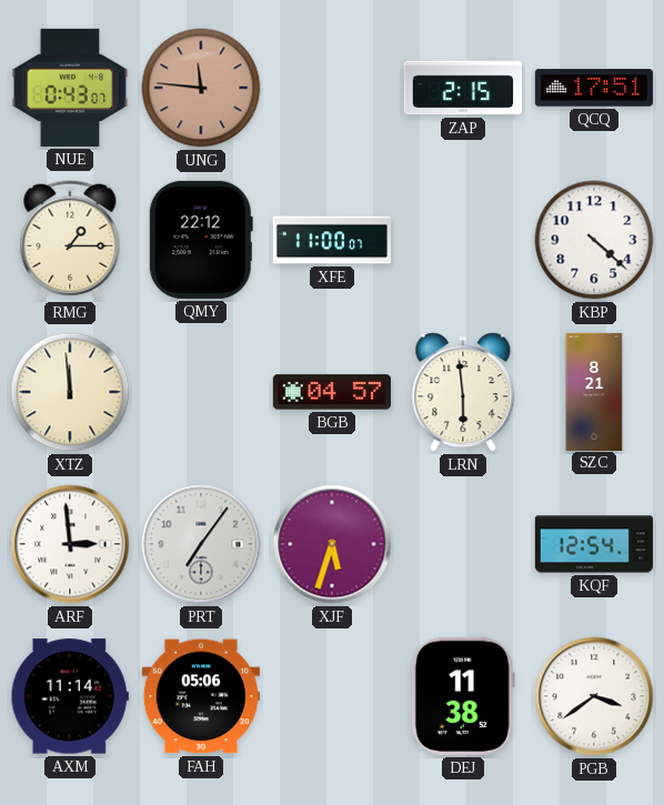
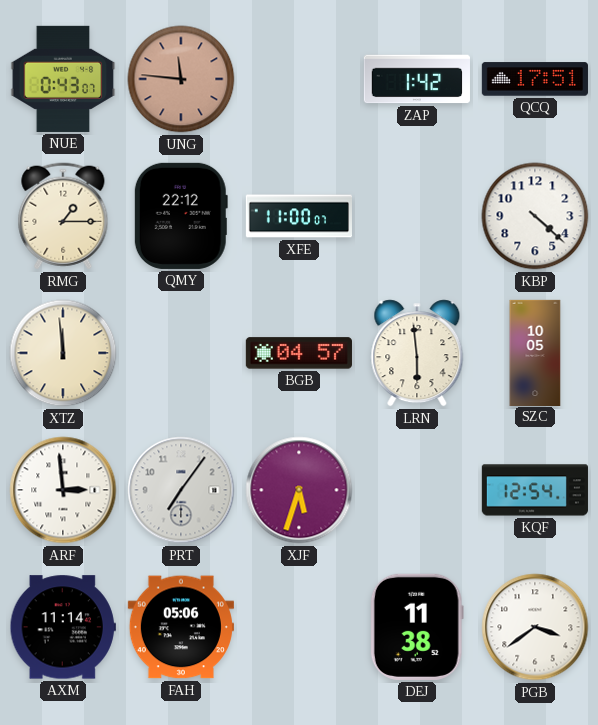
ZAP: 2:15 -> 1:42 (417, 79)
SZC: 8:21 -> 10:05 (535, 352)
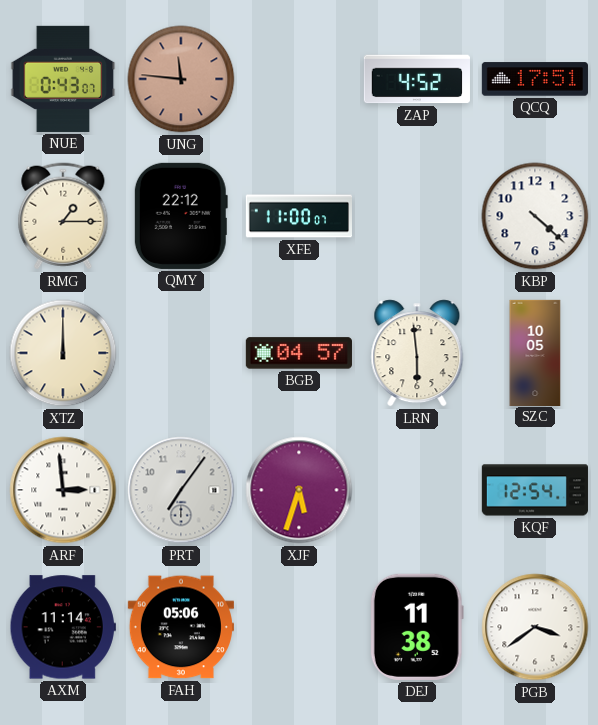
ZAP: 1:42 -> 4:52 (417, 79)
XTZ: 11:59 -> 12:00 (63, 353)
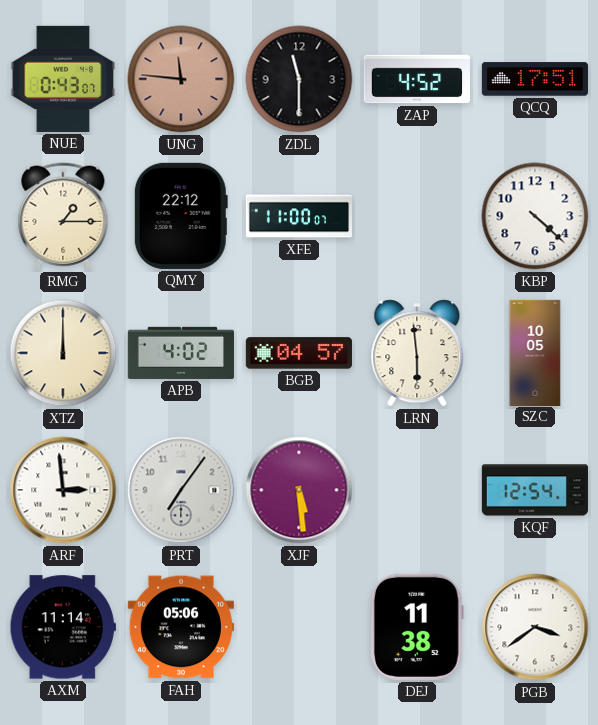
ZDL: none -> 11:30 (299, 79)
APB: none -> 4:02 (181, 353)
XJF: 5:33 -> 5:29 (299, 490)
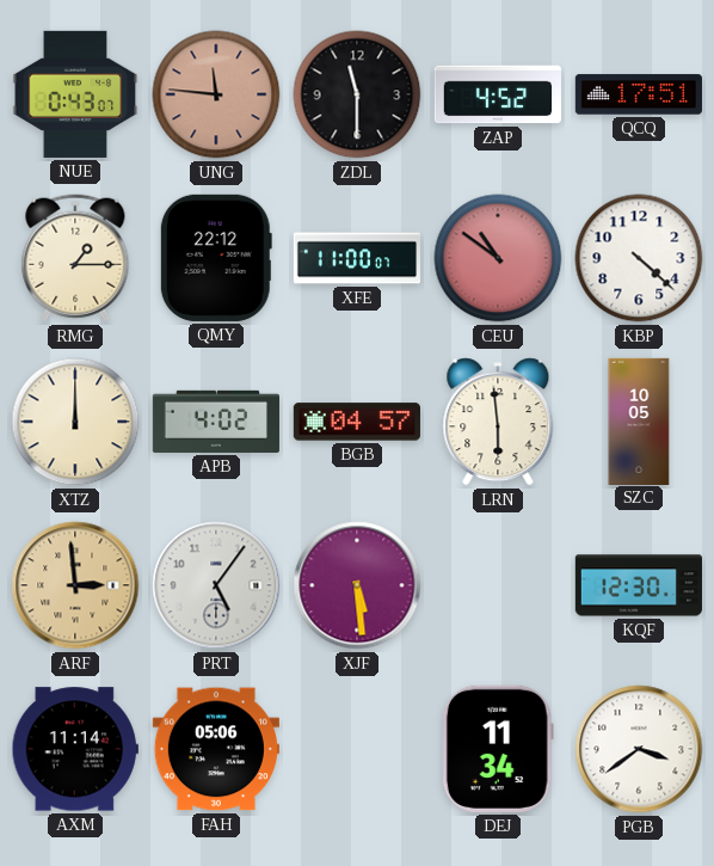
CEU: none -> 10:51 (498, 258)
ARF dial: white -> champagne (75, 585)
PRT: 7:06 -> 5:06 (216, 585)
KQF: 12:54 -> 12:30 (639, 585)
DEJ: 11:38 -> 11:34 (498, 749)
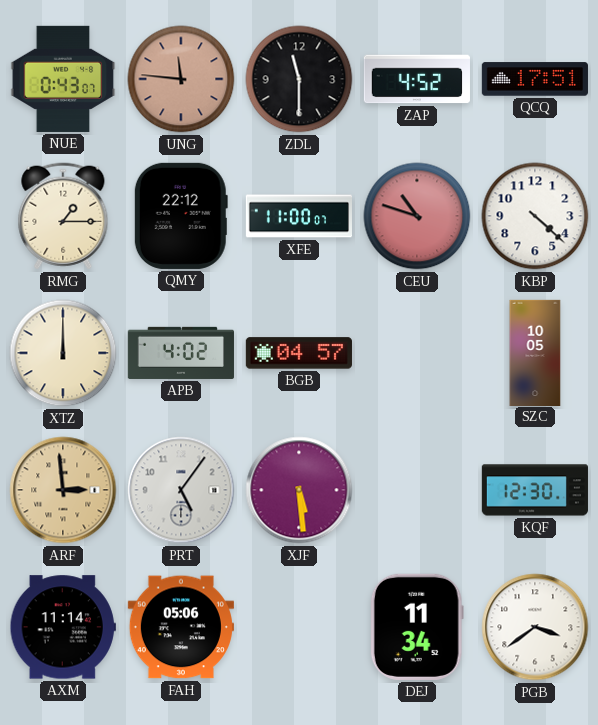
CEU: 10:51 -> 10:48 (417, 216)
LRN: 5:59 -> none (498, 422)
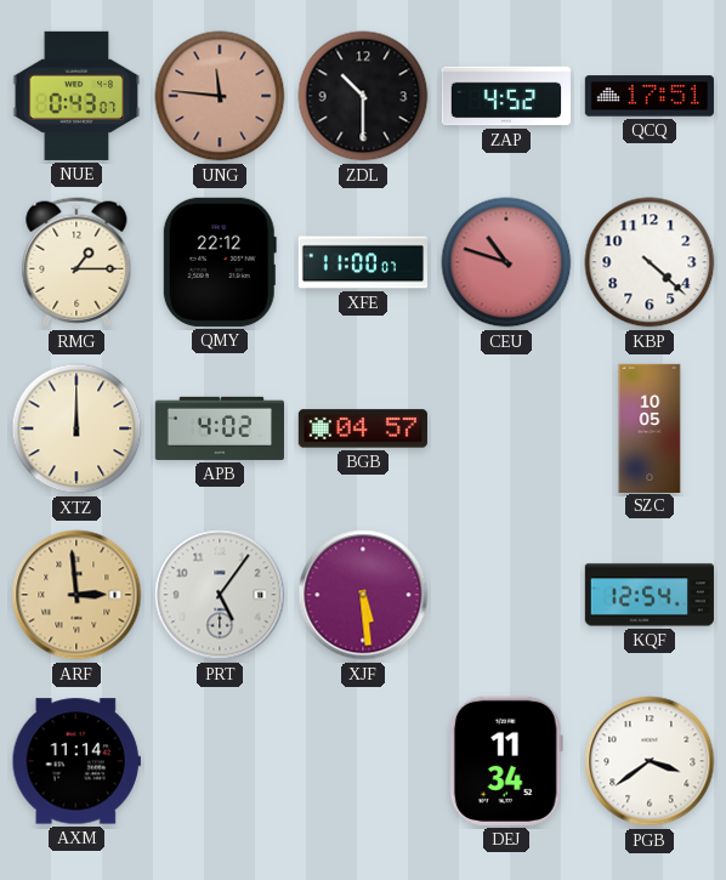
ZDL: 11:30 -> 10:30 (363, 96)
KQF: 12:30 -> 12:54 (650, 595)
FAH: 05:06 -> none (181, 627)
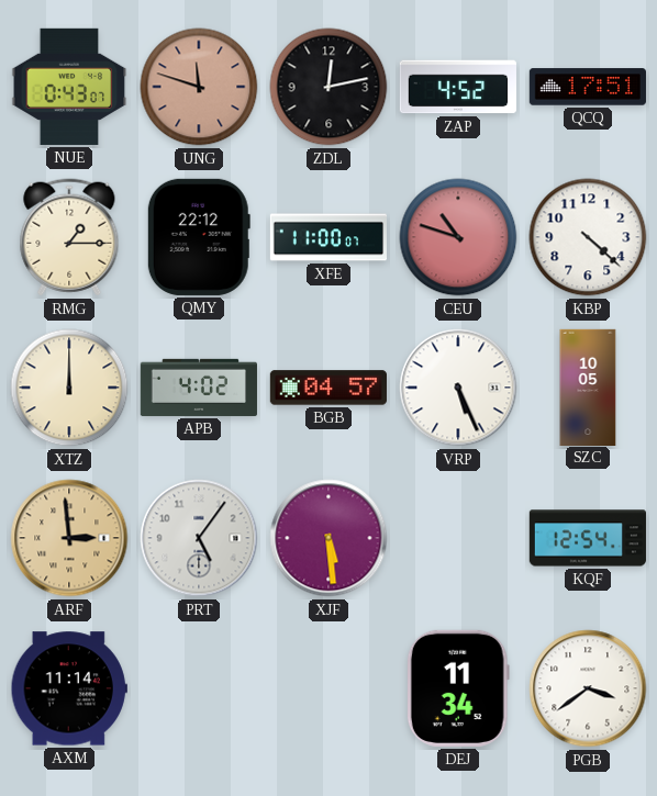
UNG: 11:46 -> 11:48 (199, 87)
ZDL: 10:30 -> 12:13 (328, 87)
VRP: none -> 5:26 (458, 388)
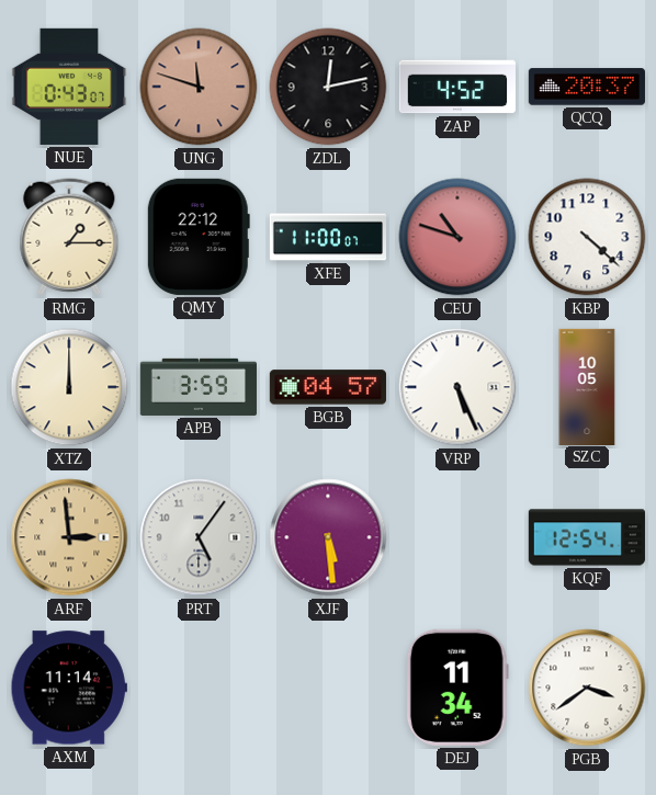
QCQ: 17:51 -> 20:37 (587, 87)
APB: 4:02 -> 3:59 (199, 387)
